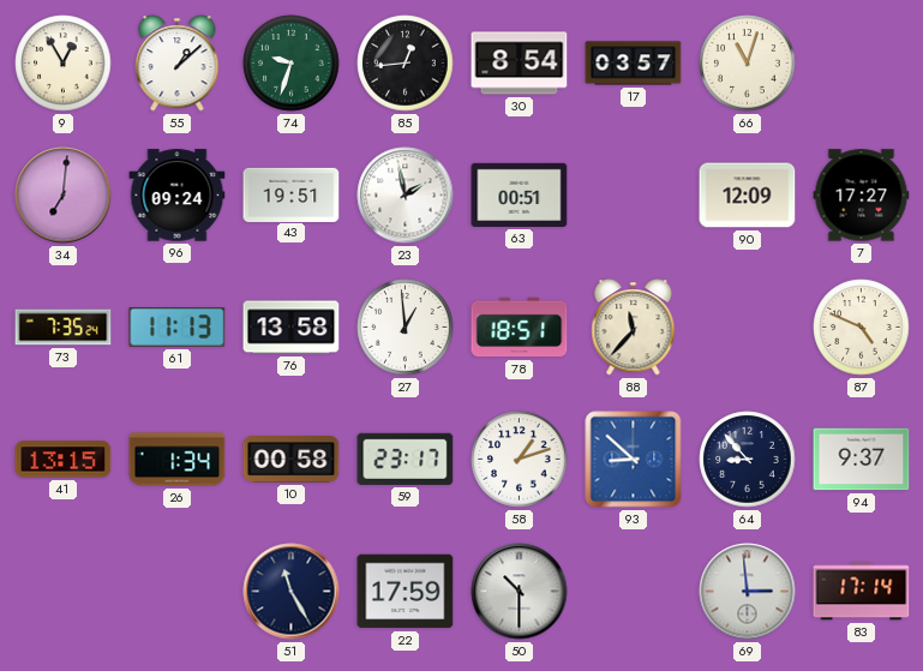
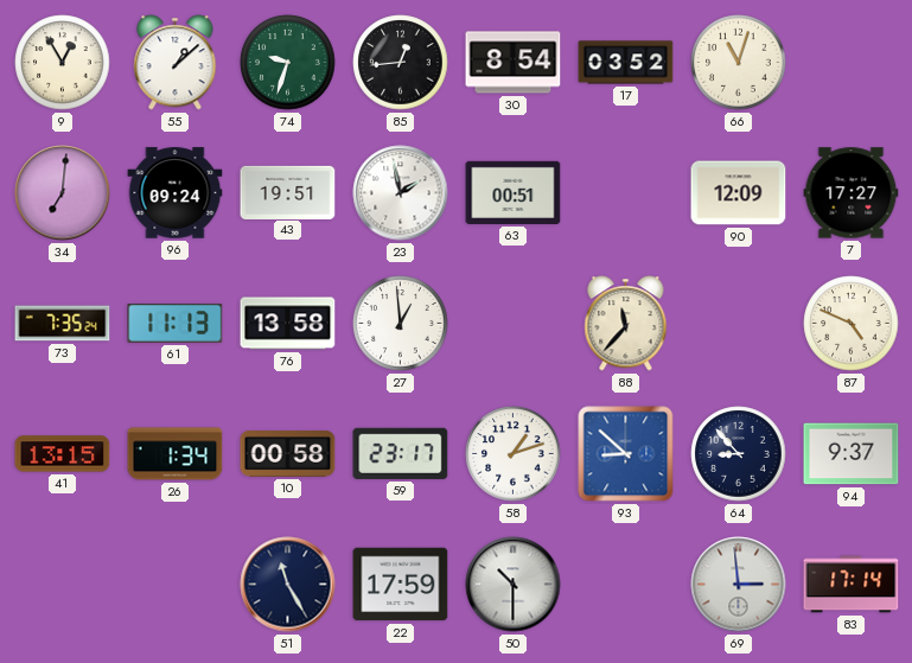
17: 03:57 -> 03:52 (626, 63)
78: 18:51 -> none (520, 328)
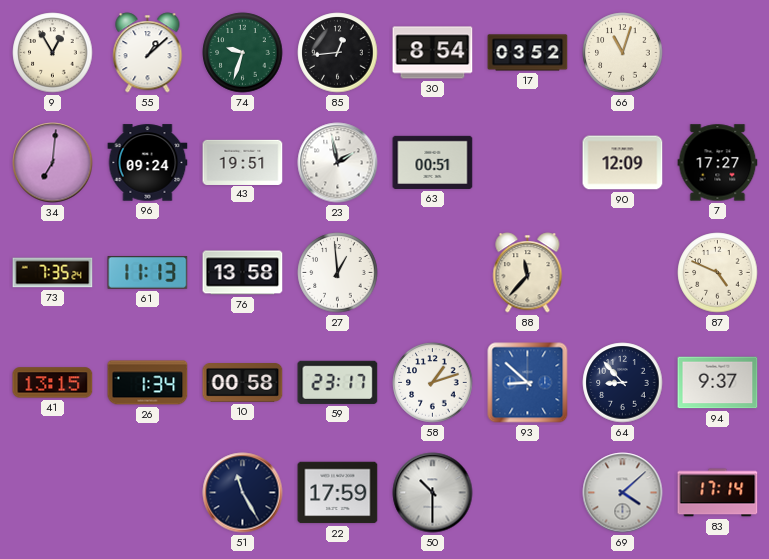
69: 2:59 -> 4:08 (623, 493)
